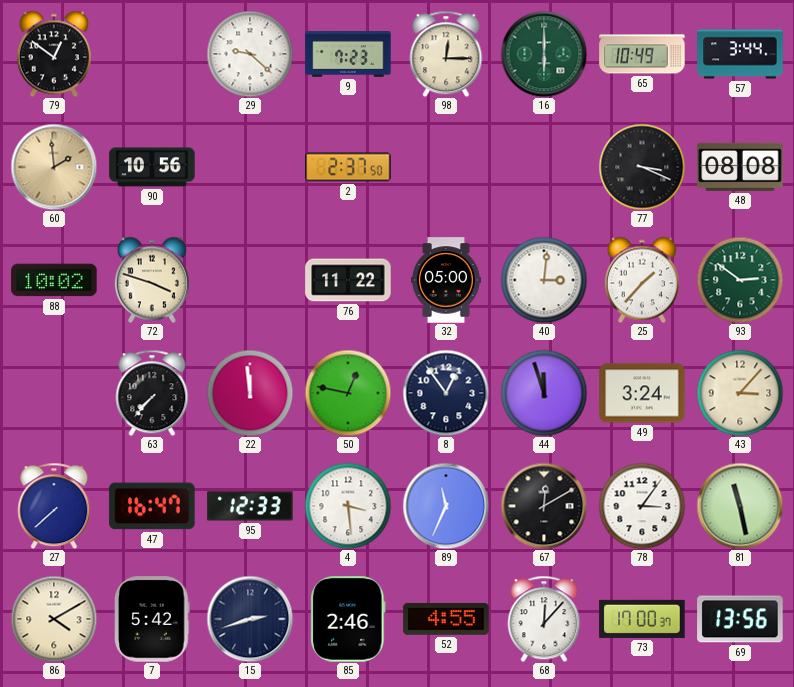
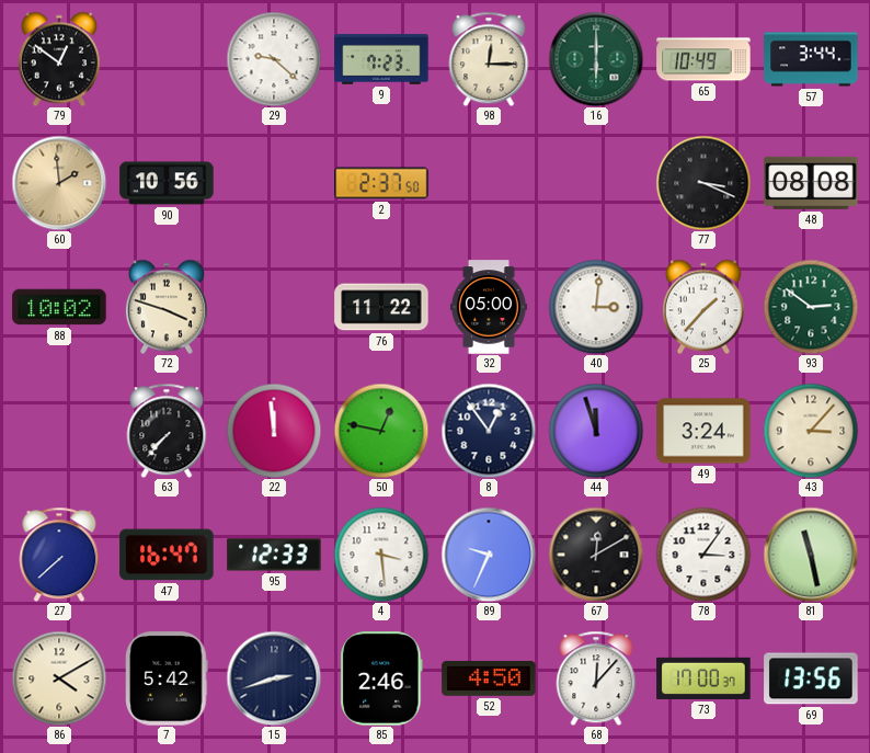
89: 11:34 -> 9:34 (489, 555)
52: 4:55 -> 4:50 (489, 678)
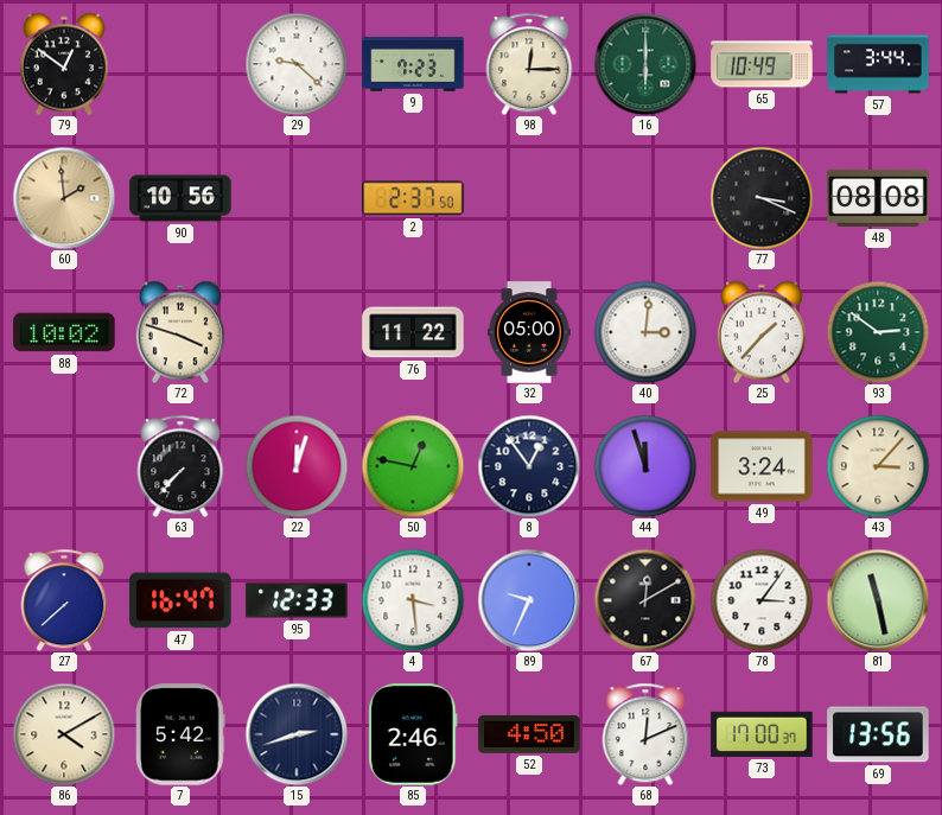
22: 11:59 -> 12:03 (297, 466)
68: 12:07 -> 12:11 (645, 734)
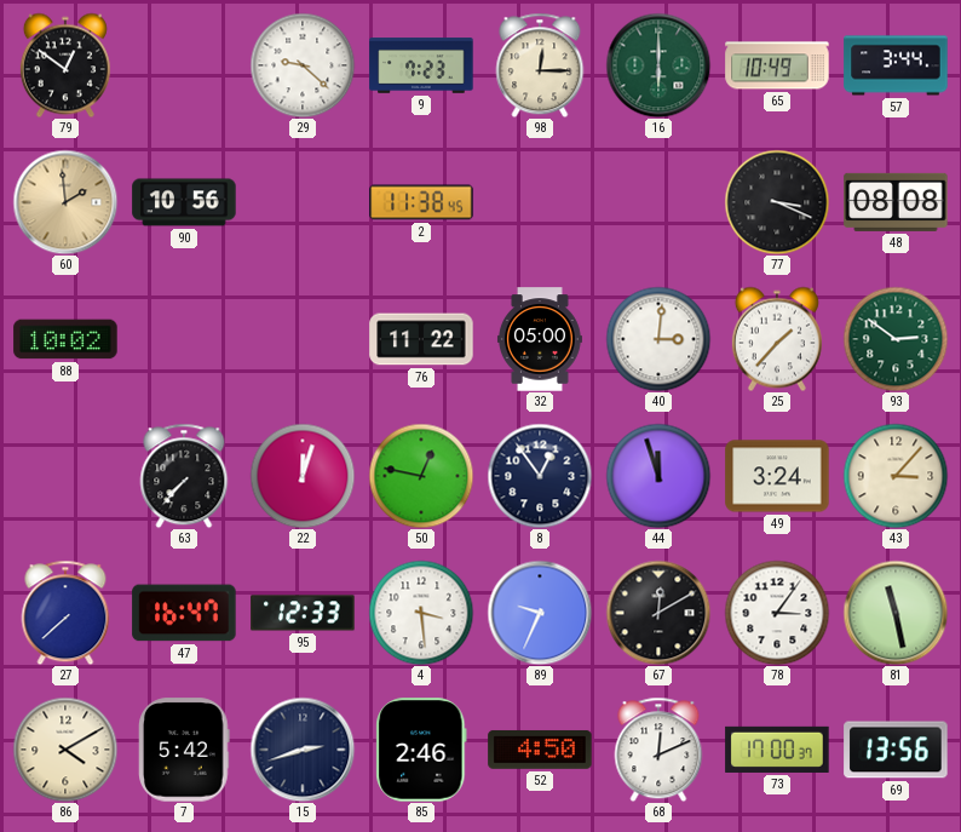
2: 2:37 -> 11:38 (421, 202)
72: 3:48 -> none (180, 332)
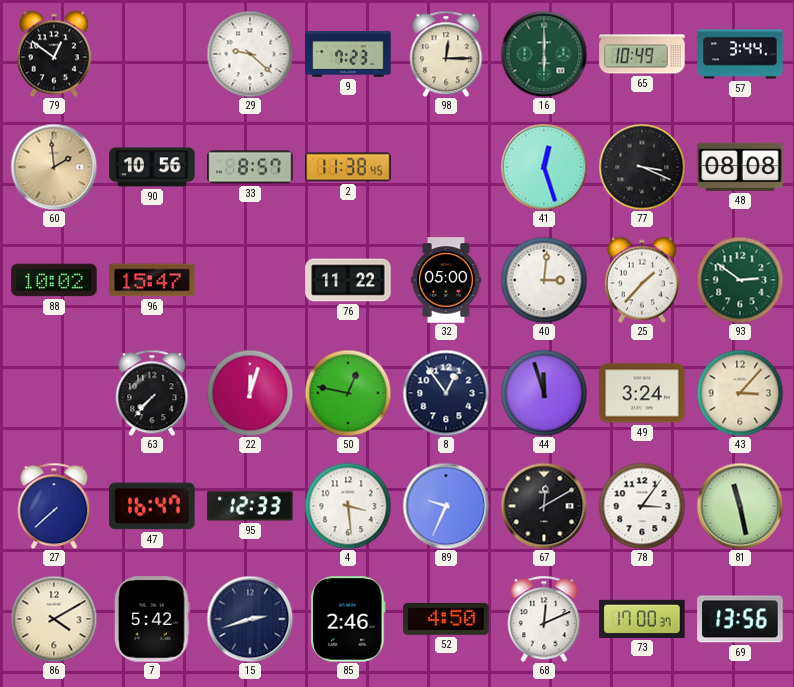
33: none -> 8:57 (250, 167)
41: none -> 12:27 (544, 167)
96: none -> 15:47 (152, 280)
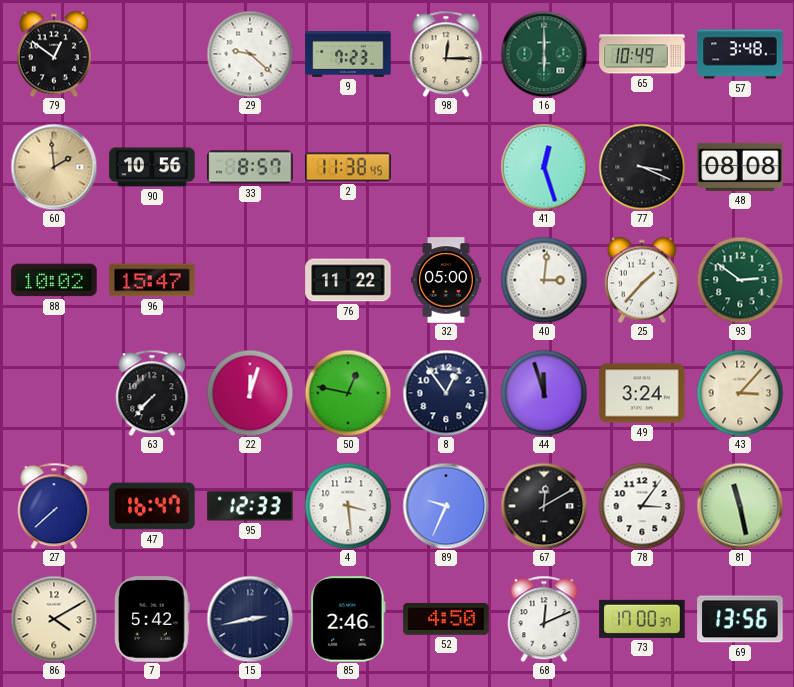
57: 3:44 -> 3:48 (740, 54)
15: 2:42 -> 2:43 (250, 619)
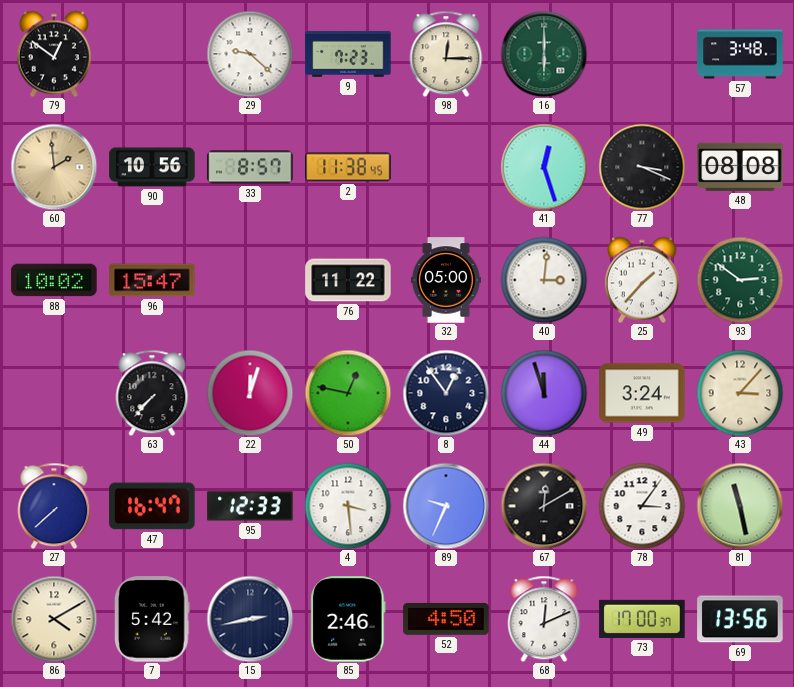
65: 10:49 -> none (642, 54)
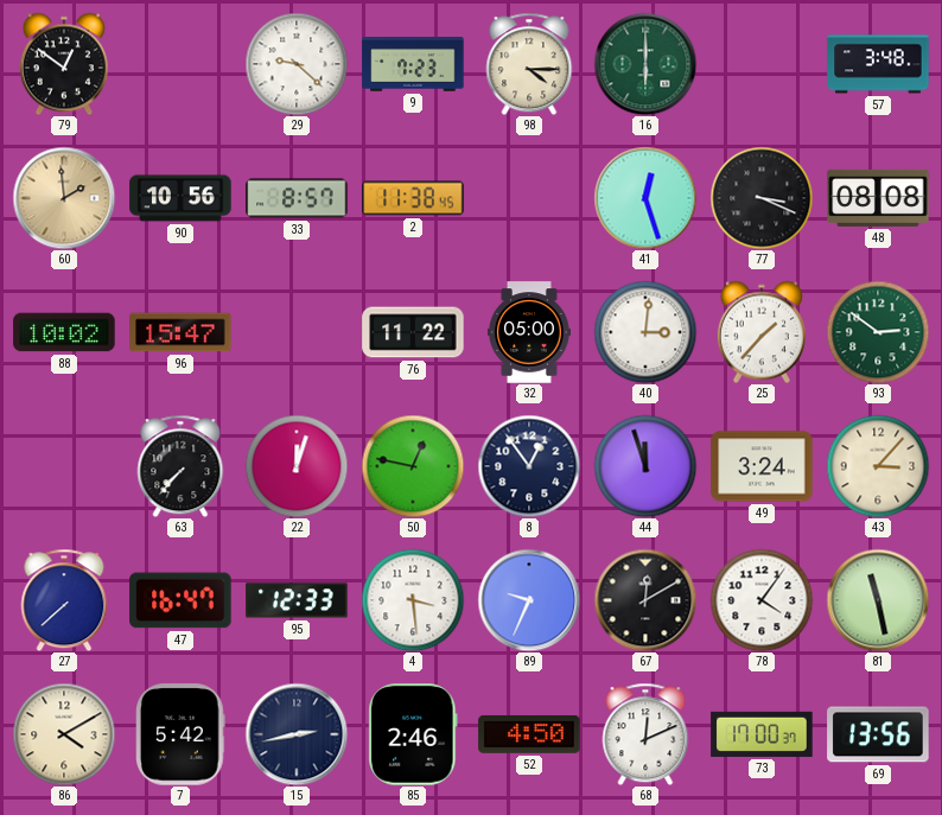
98: 12:15 -> 4:15 (529, 64)
78: 3:06 -> 4:06 (762, 600)
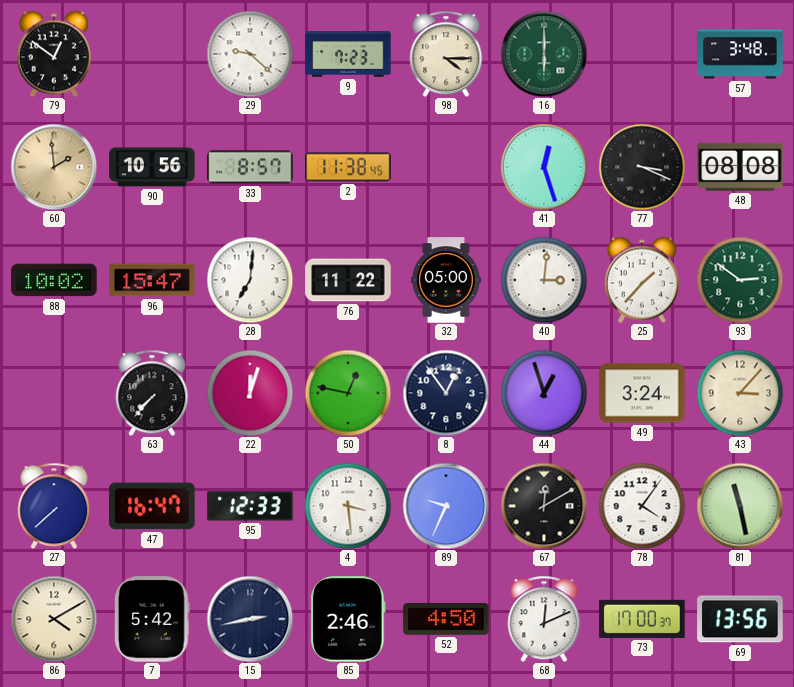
28: none -> 7:01 (250, 280)
44: 11:57 -> 12:57 (544, 393)
